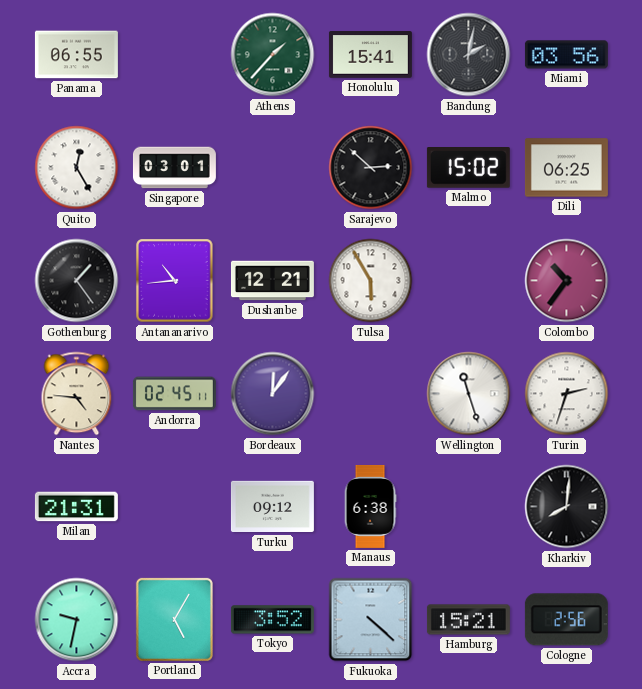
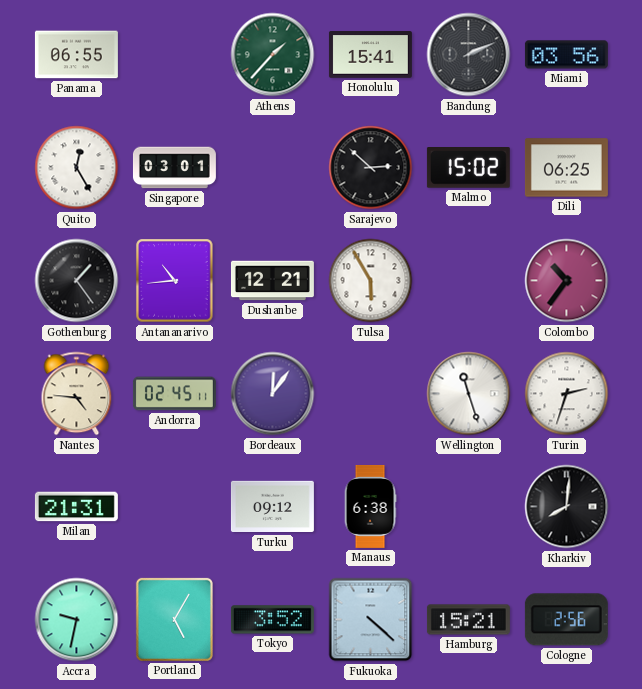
Bandung: 2:02 -> 2:11 (469, 55)
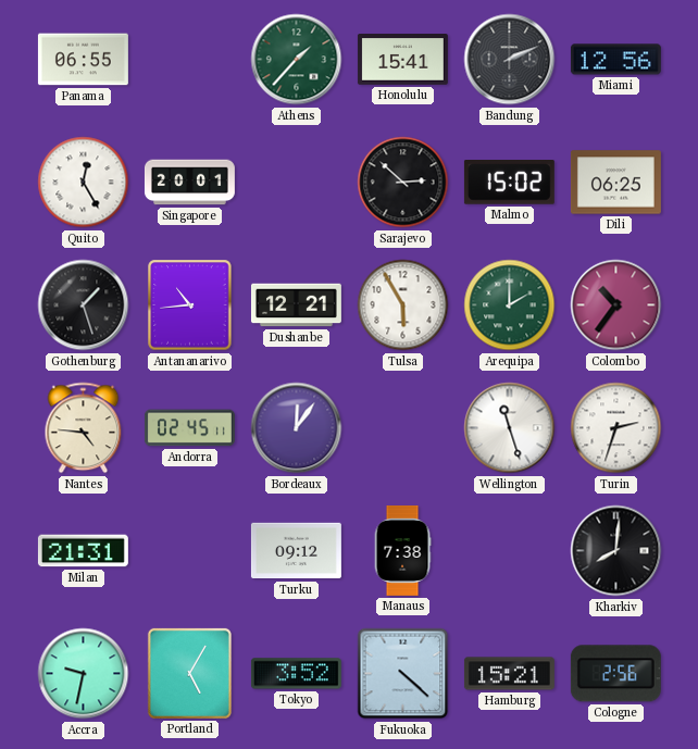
Miami: 03:56 -> 12:56 (615, 60)
Singapore: 03:01 -> 20:01 (189, 183)
Gothenburg: 1:24 -> 1:27 (84, 305)
Arequipa: none -> 2:00 (510, 305)
Manaus: 6:38 -> 7:38 (402, 550)
